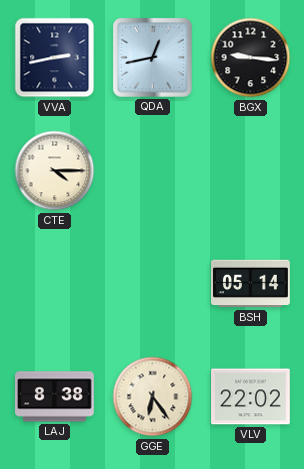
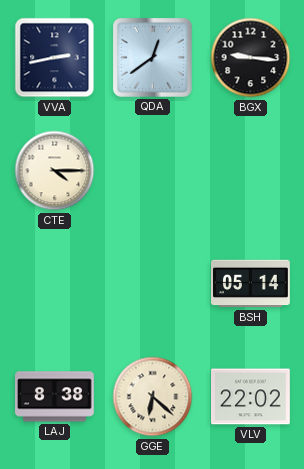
QDA: 12:43 -> 12:39 (152, 57)
GGE: 6:24 -> 6:22 (153, 397)
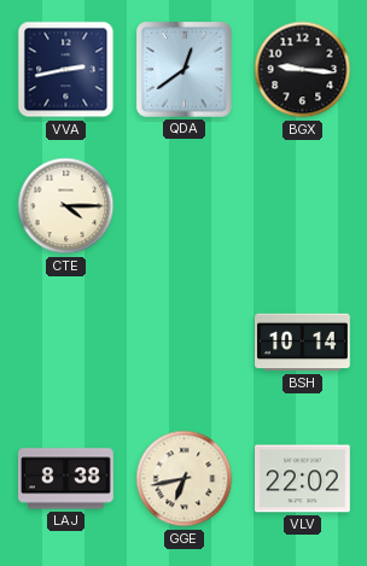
BSH: 05:14 -> 10:14 (303, 343)
GGE: 6:22 -> 6:43 (185, 479)
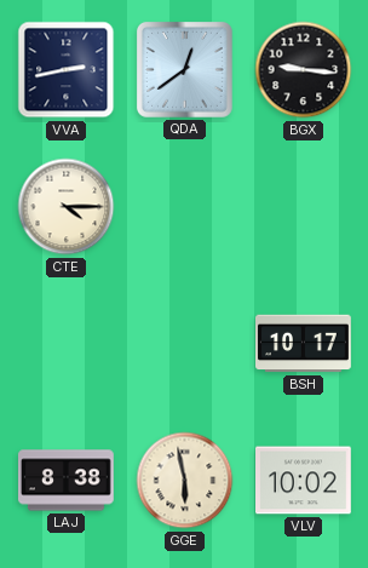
BSH: 10:14 -> 10:17 (304, 344)
GGE: 6:43 -> 5:58 (185, 481)
VLV: 22:02 -> 10:02 (304, 481)
